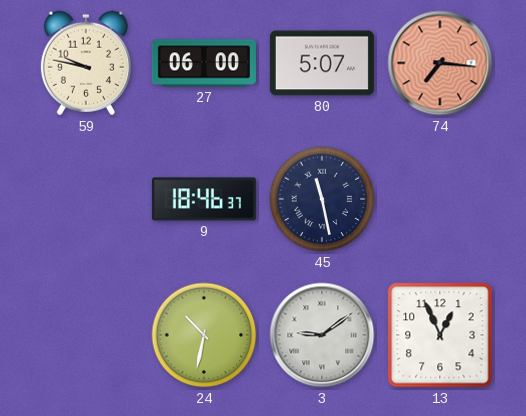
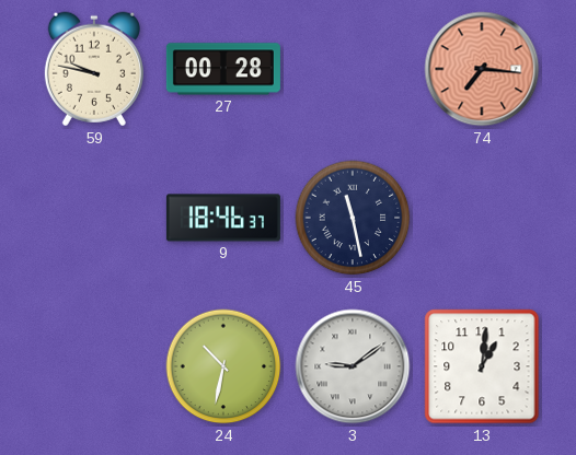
27: 06:00 -> 00:28 (223, 69)
80: 5:07 -> none (322, 63)
13: 12:56 -> 1:01 (482, 366)
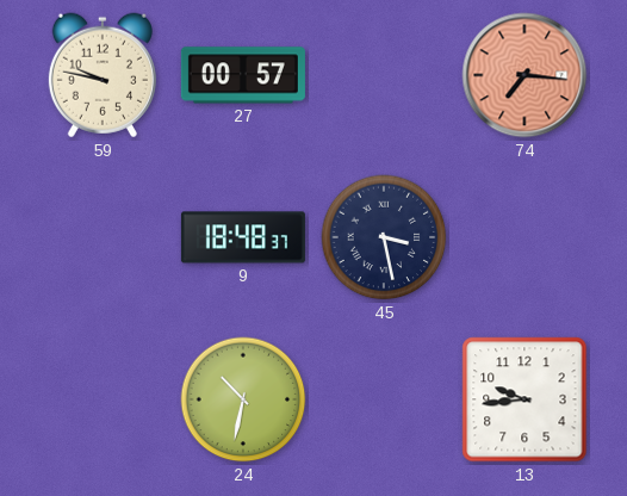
27: 00:28 -> 00:57 (243, 75)
9: 18:46 -> 18:48 (243, 237)
45: 11:28 -> 3:28 (384, 237)
3: 9:09 -> none (353, 366)
13: 1:01 -> 9:44 (524, 399)
